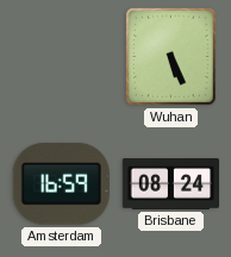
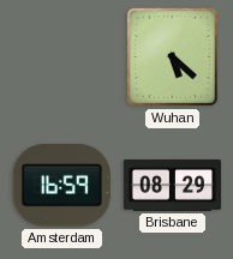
Wuhan: 5:26 -> 5:22 (172, 56)
Brisbane: 08:24 -> 08:29 (173, 186)
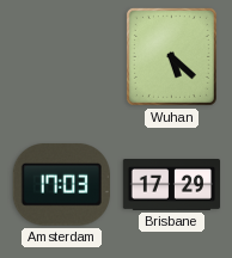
Amsterdam: 16:59 -> 17:03 (61, 185)
Brisbane: 08:29 -> 17:29 (172, 185)
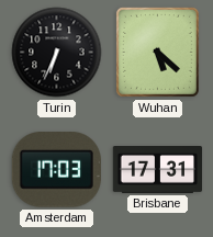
Turin: none -> 6:34 (57, 53)
Brisbane: 17:29 -> 17:31 (158, 170)
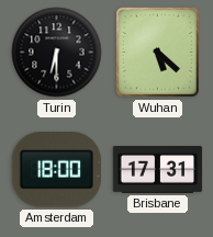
Turin: 6:34 -> 6:30 (57, 53)
Amsterdam: 17:03 -> 18:00 (56, 170)
